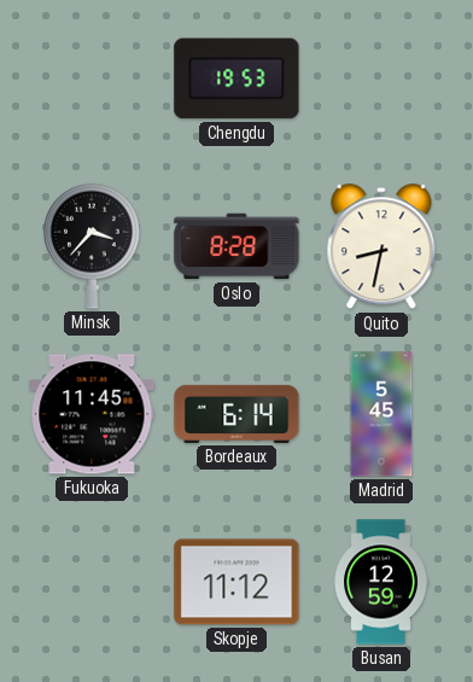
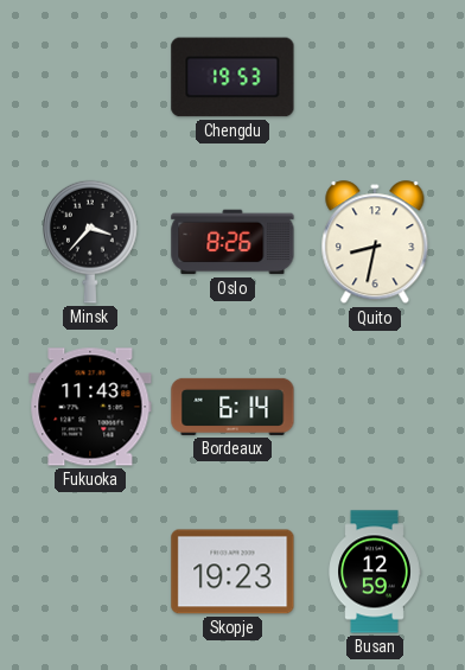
Oslo: 8:28 -> 8:26 (232, 242)
Fukuoka: 11:45 -> 11:43 (90, 407)
Madrid: 5:45 -> none (381, 414)
Skopje: 11:12 -> 19:23 (232, 572)
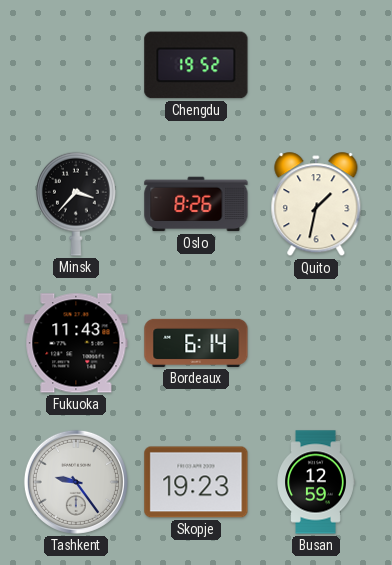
Chengdu: 19:53 -> 19:52 (196, 65)
Quito: 8:32 -> 1:32 (316, 205)
Tashkent: none -> 9:24 (76, 482)
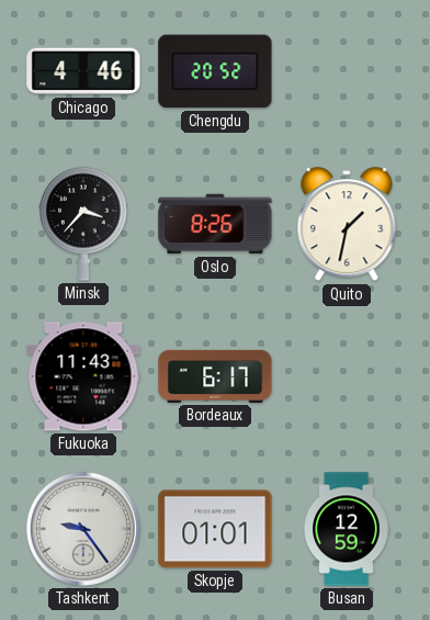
Chicago: none -> 4:46 (83, 71)
Chengdu: 19:52 -> 20:52 (215, 71)
Bordeaux: 6:14 -> 6:17 (215, 376)
Skopje: 19:23 -> 01:01 (215, 529)
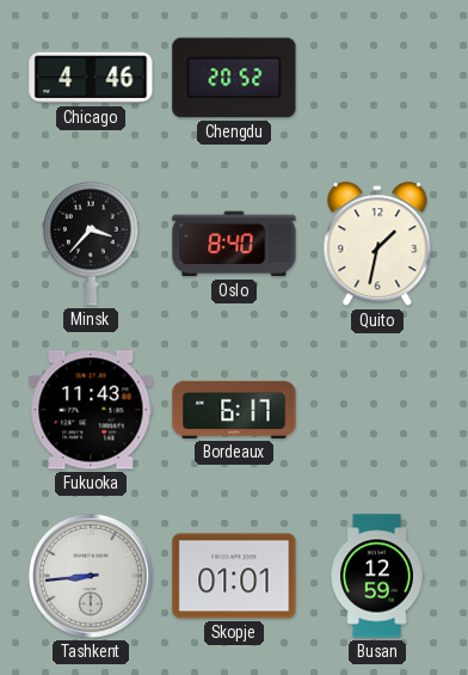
Oslo: 8:26 -> 8:40 (234, 244)
Tashkent: 9:24 -> 8:44 (91, 576)
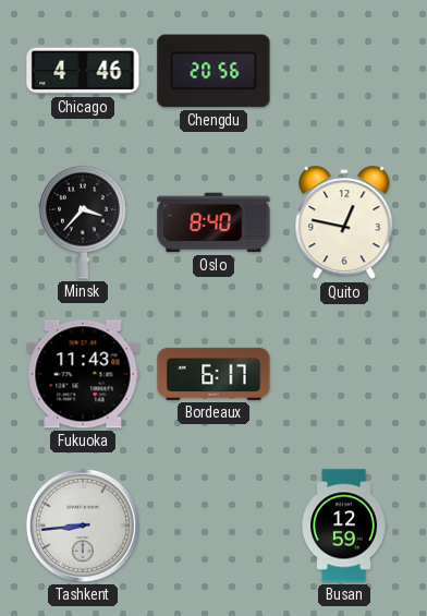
Chengdu: 20:52 -> 20:56 (213, 71)
Quito: 1:32 -> 12:47 (344, 224)
Skopje: 01:01 -> none (234, 576)
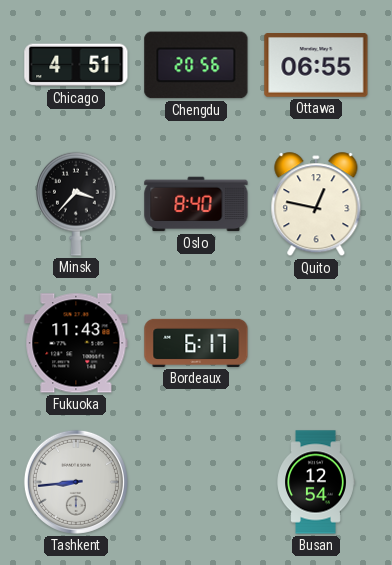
Chicago: 4:46 -> 4:51 (76, 65)
Ottawa: none -> 06:55 (316, 66)
Busan: 12:59 -> 12:54 (316, 482)
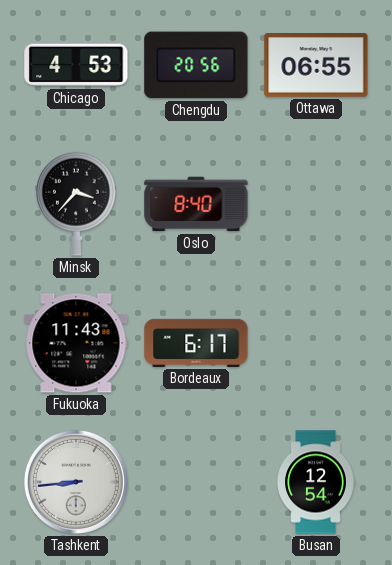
Chicago: 4:51 -> 4:53 (76, 65)
Quito: 12:47 -> none (316, 205)
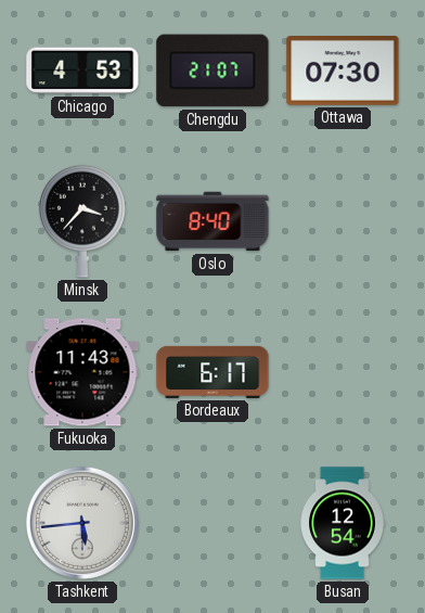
Chengdu: 20:56 -> 21:07 (212, 71)
Ottawa: 06:55 -> 07:30 (343, 72)
Tashkent: 8:44 -> 5:44 (82, 523)
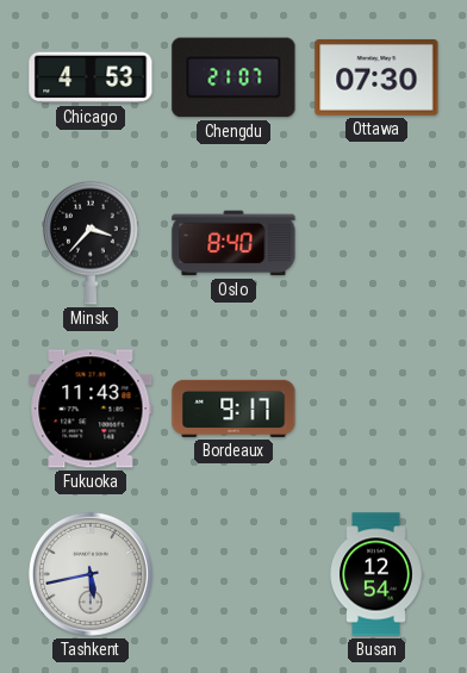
Bordeaux: 6:17 -> 9:17 (233, 409)
Tashkent: 5:44 -> 5:43 (91, 574)
